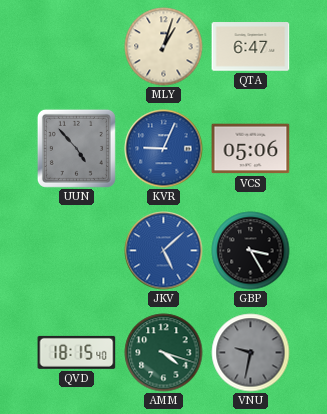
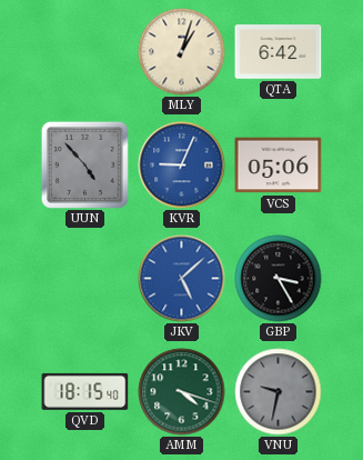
QTA: 6:47 -> 6:42 (279, 52)
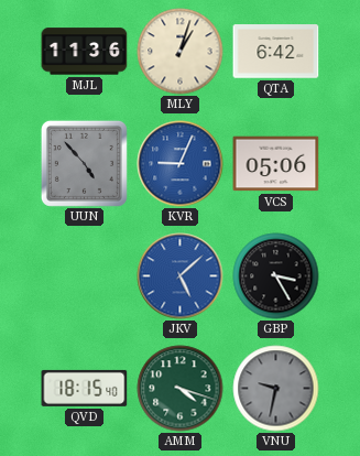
MJL: none -> 11:36 (85, 52)
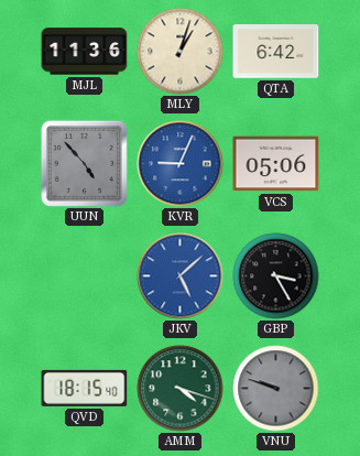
VNU: 9:32 -> 9:48 (276, 389)
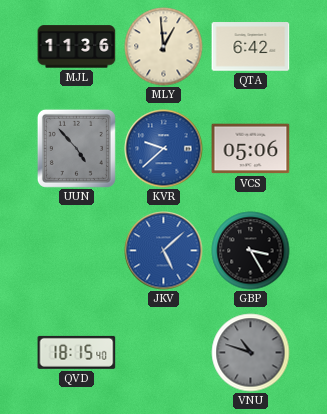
MLY: 1:03 -> 12:59 (164, 47)
KVR: 9:04 -> 9:38 (164, 149)
AMM: 4:18 -> none (181, 389)
VNU: 9:48 -> 10:48 (251, 353)
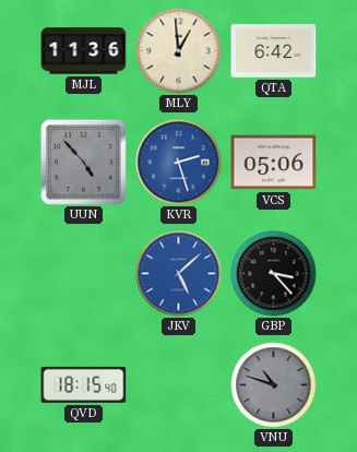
KVR: 9:38 -> 2:27 (179, 163)
GBP: 3:25 -> 3:23 (274, 274)
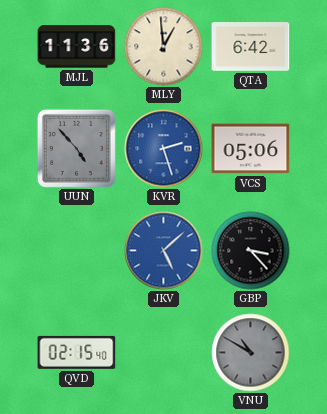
QVD: 18:15 -> 02:15 (77, 352)
VNU: 10:48 -> 10:50 (251, 353)
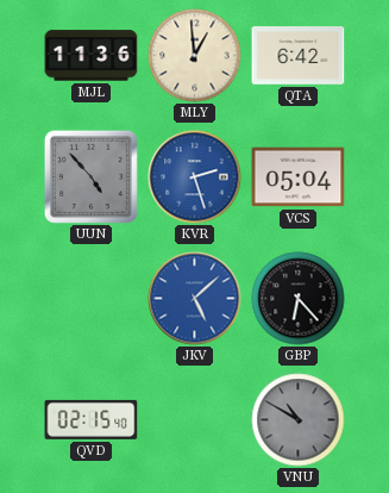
VCS: 05:06 -> 05:04 (299, 177)
GBP: 3:23 -> 6:23 (299, 299)
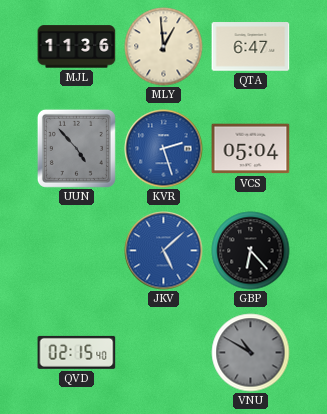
QTA: 6:42 -> 6:47 (251, 47)
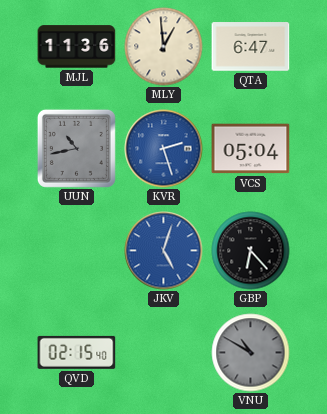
UUN: 4:53 -> 10:43 (76, 148)
JKV: 5:08 -> 5:03 (164, 251)
